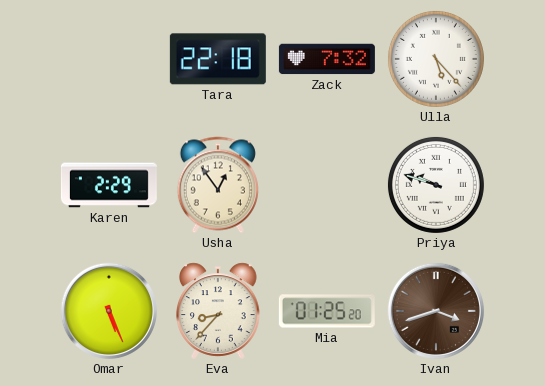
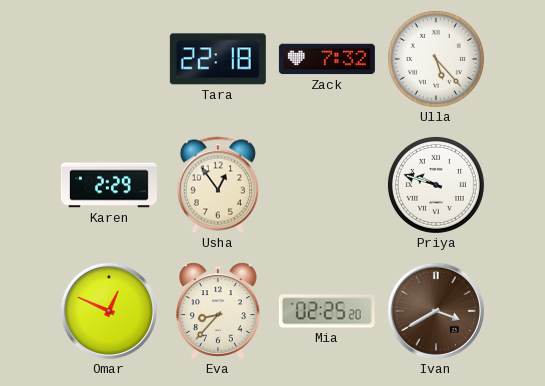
Omar: 5:26 -> 12:49 (109, 311)
Mia: 01:25 -> 02:25 (327, 311)
Ivan: 3:42 -> 3:40 (436, 311)
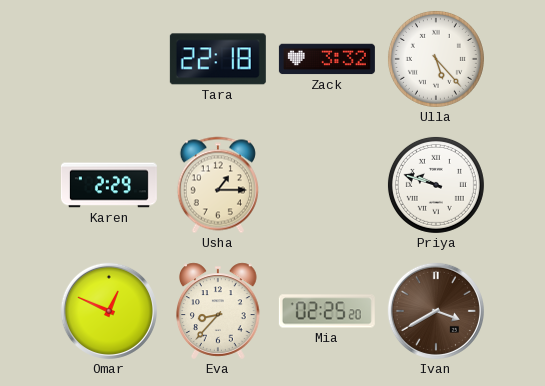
Zack: 7:32 -> 3:32 (327, 59)
Usha: 12:54 -> 1:15 (218, 185)
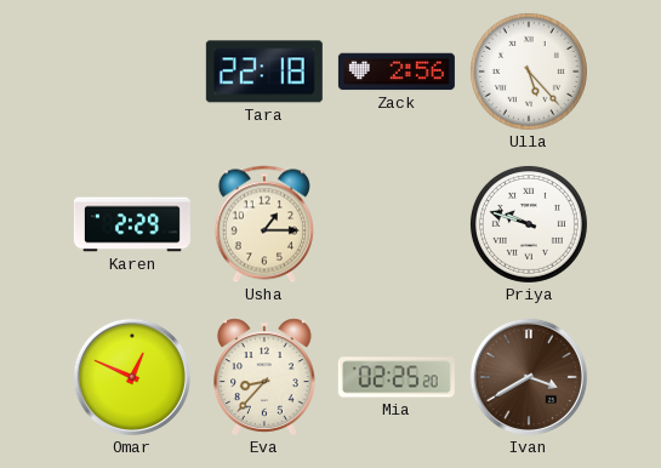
Zack: 3:32 -> 2:56 (397, 72)
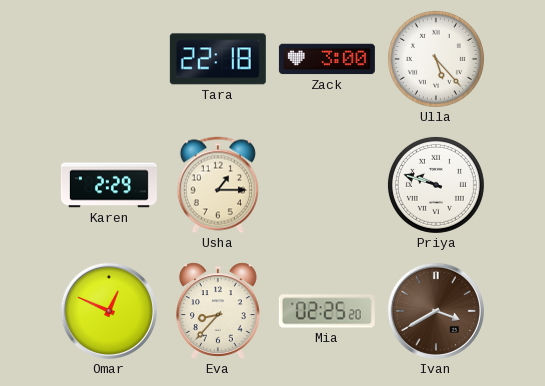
Zack: 2:56 -> 3:00 (327, 59)
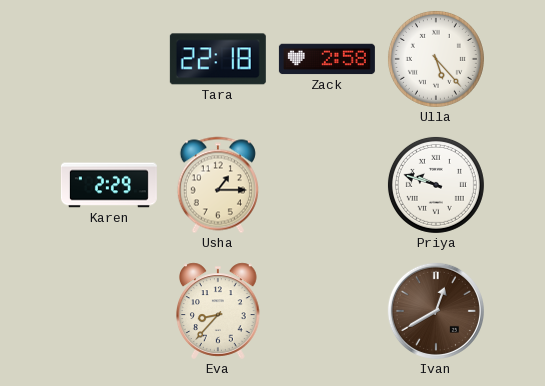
Zack: 3:00 -> 2:58 (327, 59)
Omar: 12:49 -> none (109, 311)
Mia: 02:25 -> none (327, 311)
Ivan: 3:40 -> 12:40 (436, 311)
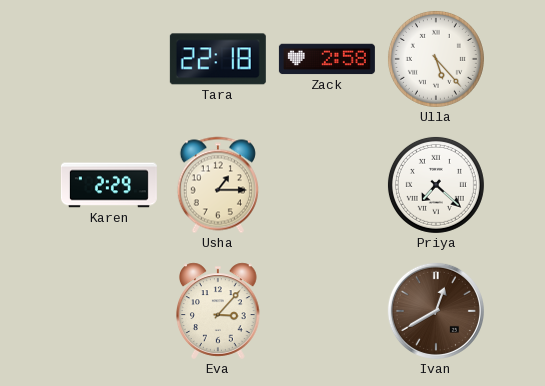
Priya: 9:48 -> 7:22 (436, 185)
Eva: 8:37 -> 3:07 (219, 311)
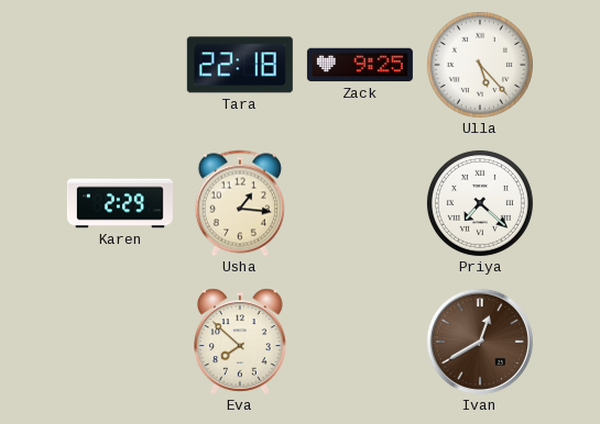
Zack: 2:58 -> 9:25 (360, 65)
Usha: 1:15 -> 1:16 (240, 203)
Eva: 3:07 -> 7:52 (241, 342)
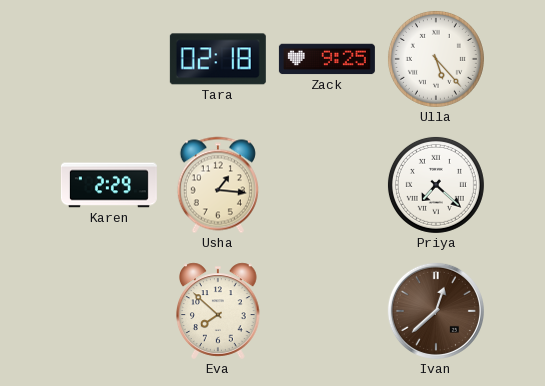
Tara: 22:18 -> 02:18 (218, 59)
Ivan: 12:40 -> 12:38 (436, 311)
